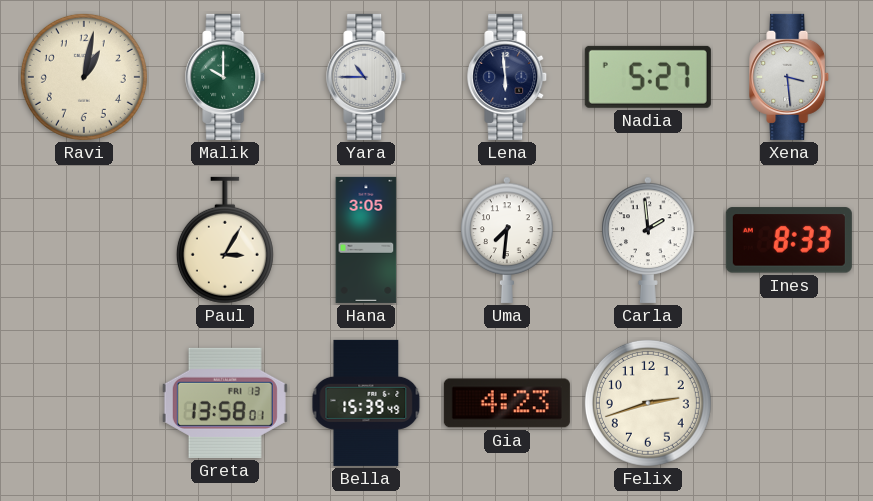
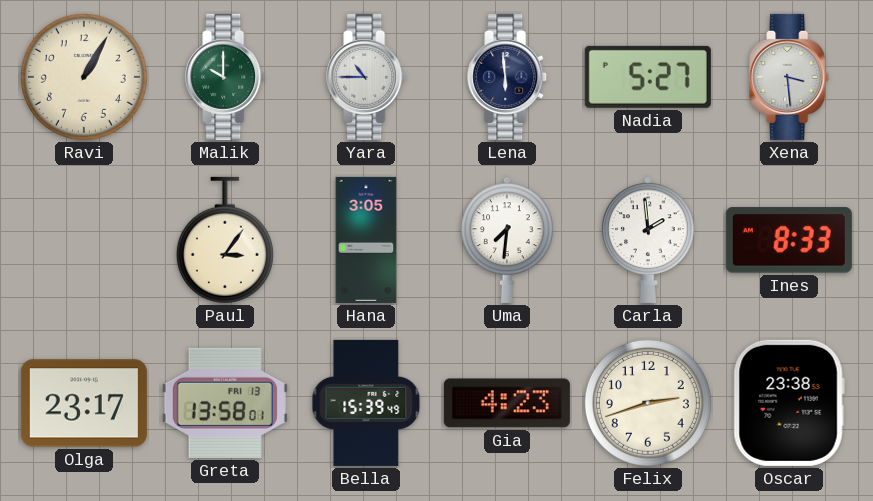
Ravi: 1:02 -> 1:05 (84, 77)
Paul: 3:05 -> 3:06 (225, 240)
Olga: none -> 23:17 (84, 403)
Oscar: none -> 23:38 (789, 403)
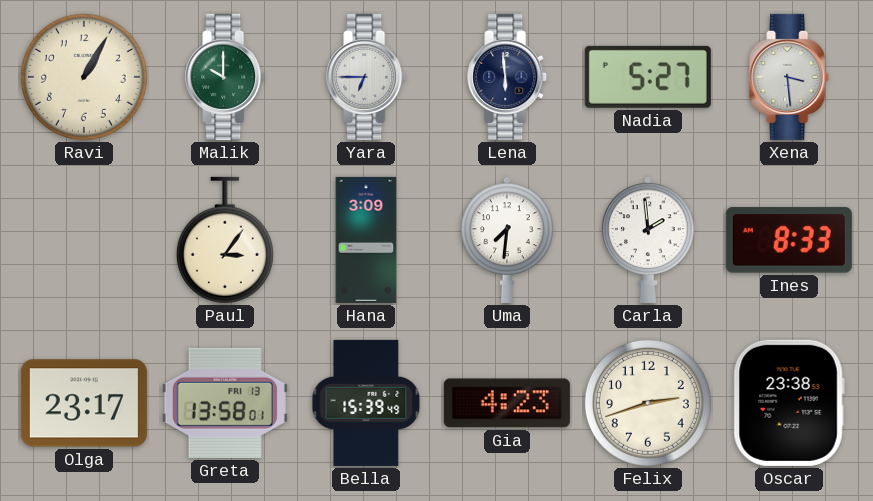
Yara: 10:45 -> 6:45 (367, 77)
Hana: 3:05 -> 3:09 (366, 240)
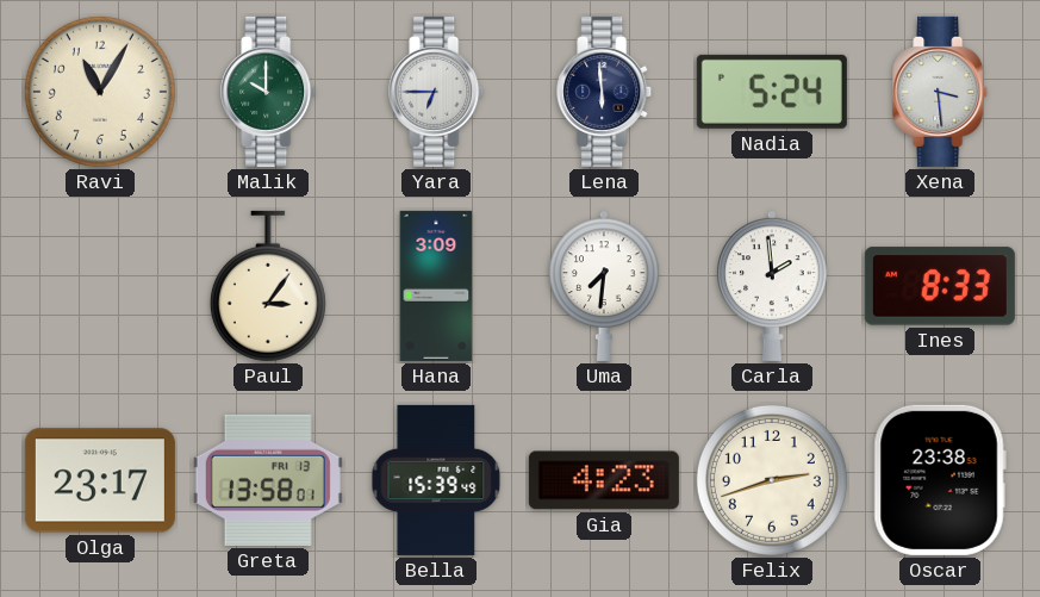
Ravi: 1:05 -> 11:05 (100, 92)
Nadia: 5:27 -> 5:24 (772, 92)
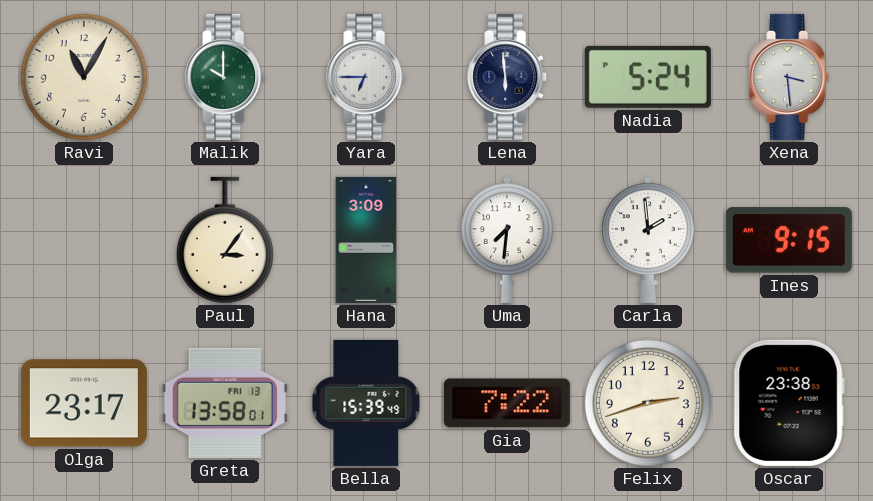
Ines: 8:33 -> 9:15 (789, 240)
Gia: 4:23 -> 7:22 (507, 403)
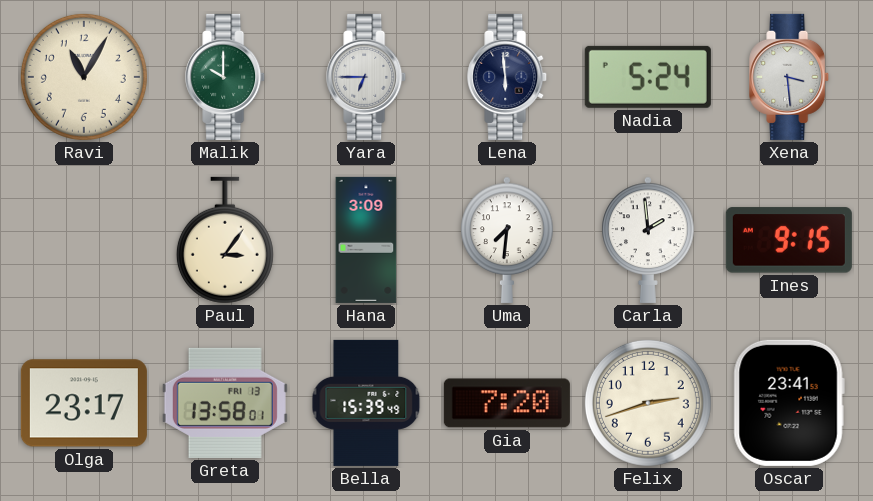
Gia: 7:22 -> 7:20 (507, 403)
Oscar: 23:38 -> 23:41 (789, 403)
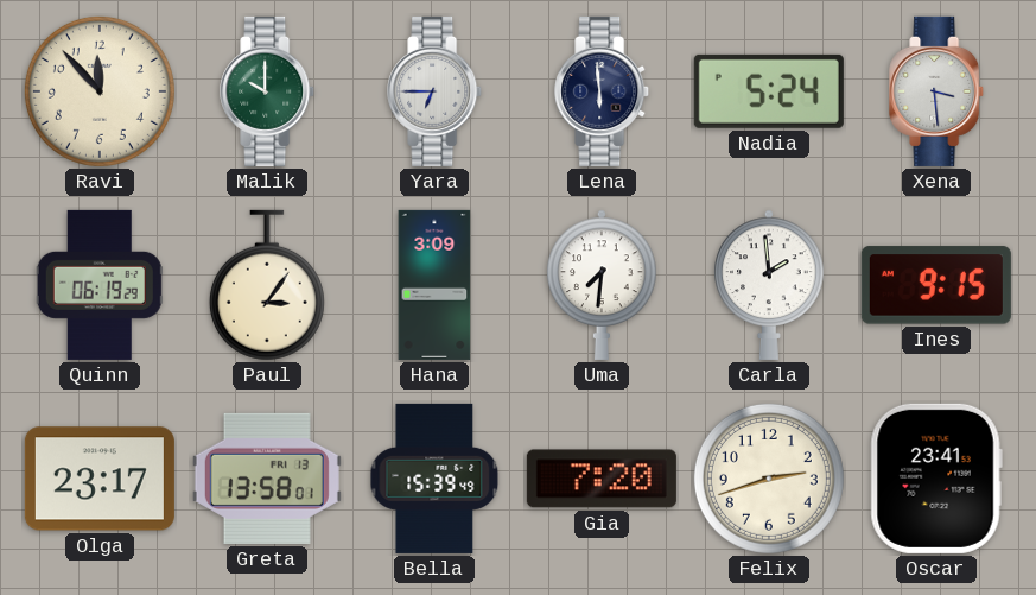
Ravi: 11:05 -> 11:53 (100, 91)
Quinn: none -> 06:19 (100, 285)
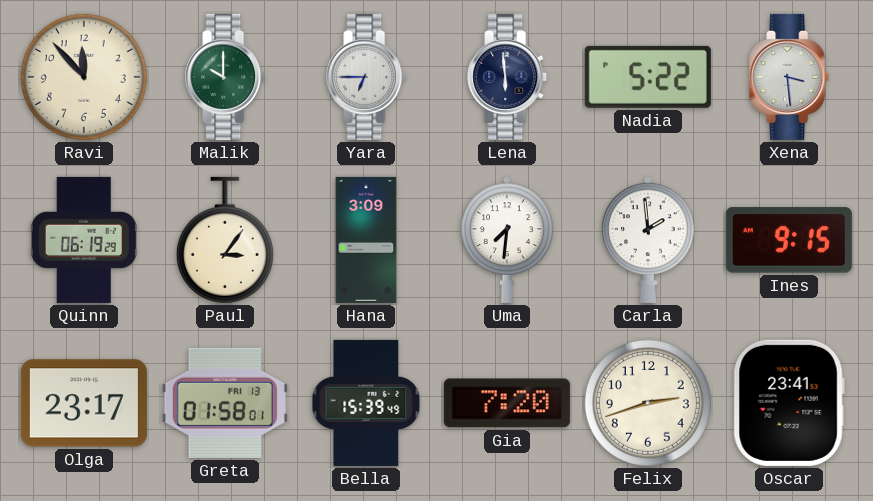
Nadia: 5:24 -> 5:22 (648, 77)
Greta: 13:58 -> 01:58 (225, 403)
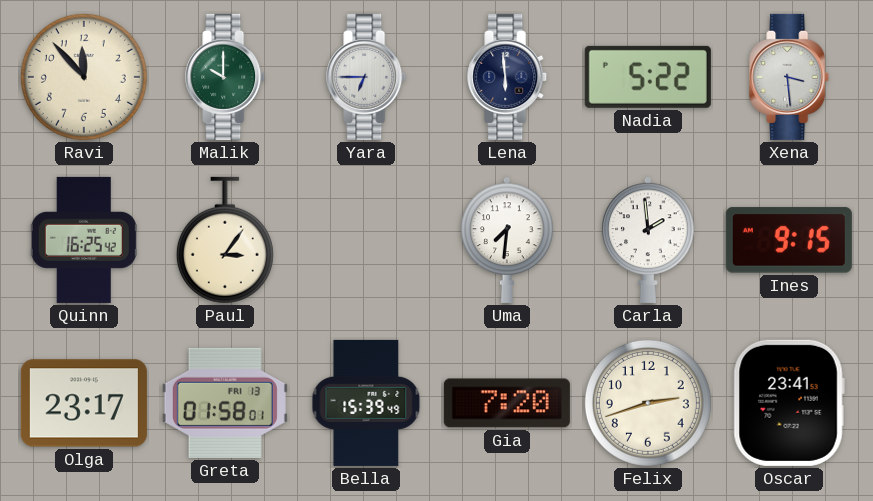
Quinn: 06:19 -> 16:25 (84, 240)
Hana: 3:09 -> none (366, 240)
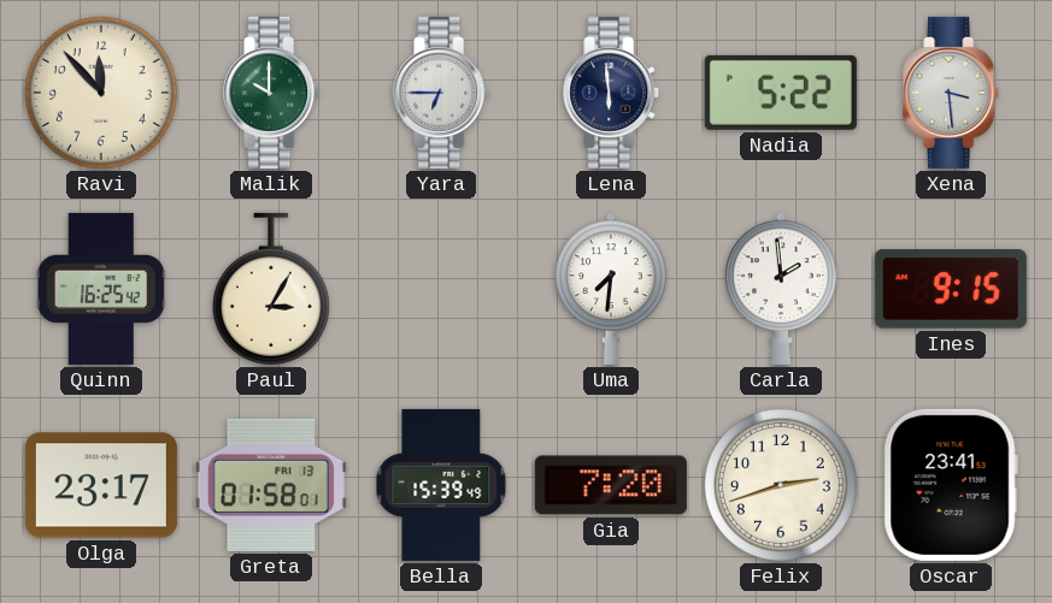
Paul: 3:06 -> 3:05 (271, 289)
